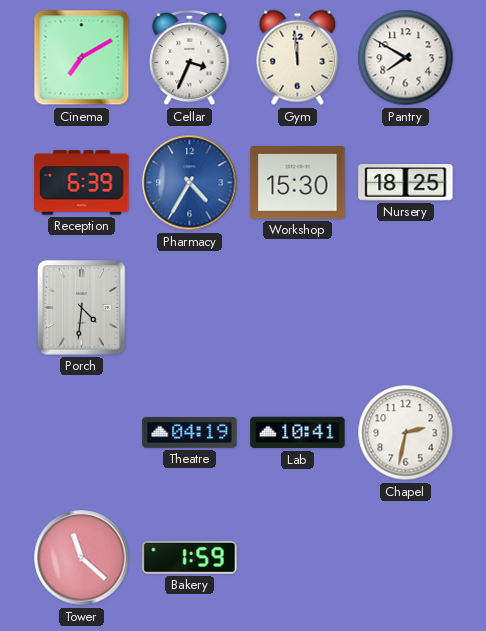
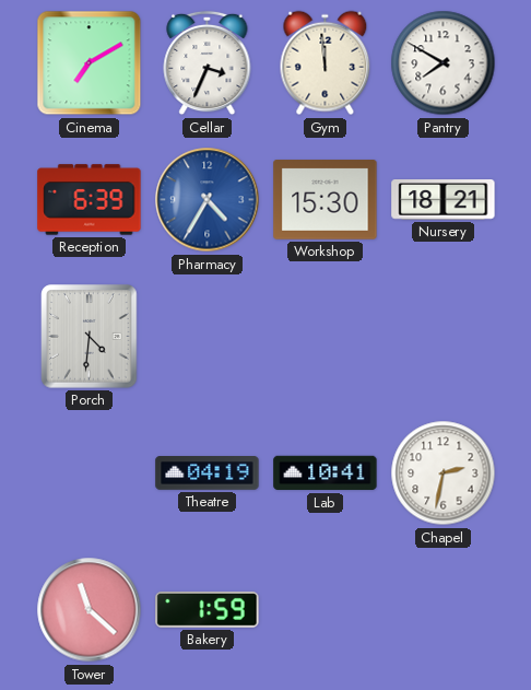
Nursery: 18:25 -> 18:21 (444, 200)
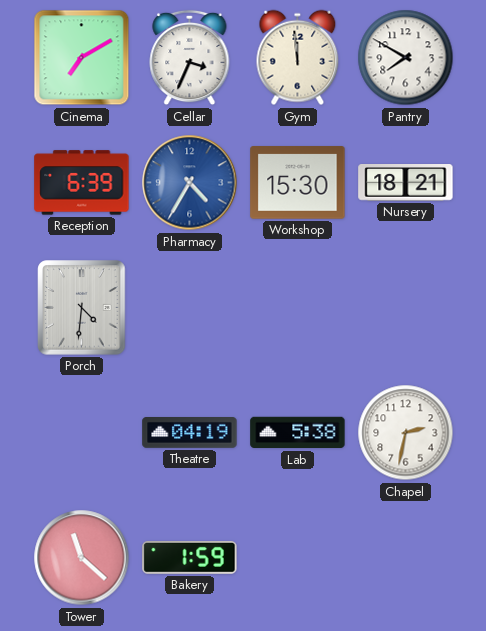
Lab: 10:41 -> 5:38 (298, 433)
